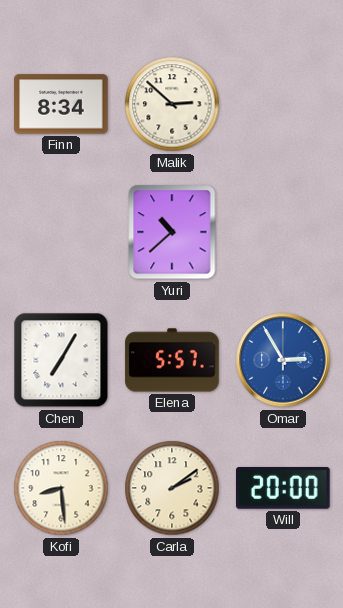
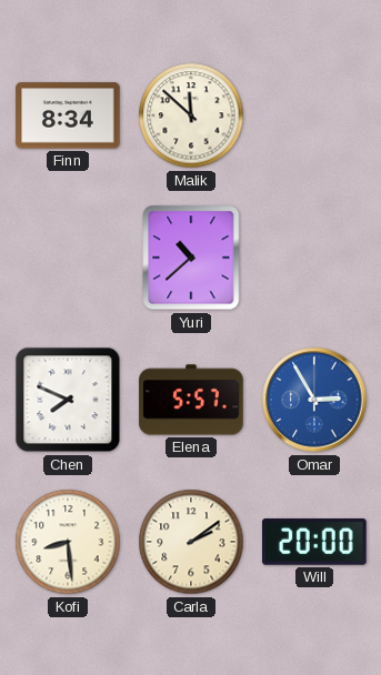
Malik: 2:52 -> 11:52 (191, 115)
Chen: 7:05 -> 7:49 (68, 400)
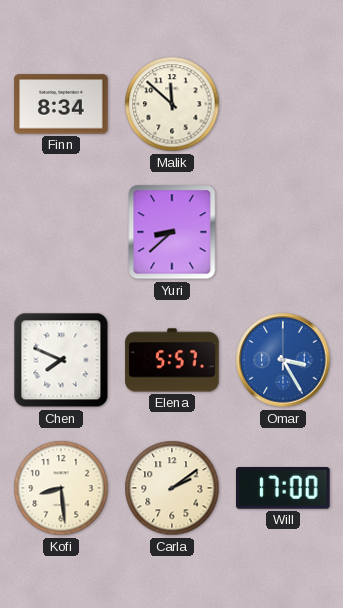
Yuri: 10:38 -> 8:38 (172, 232)
Omar: 2:55 -> 3:25 (283, 360)
Will: 20:00 -> 17:00 (283, 489)
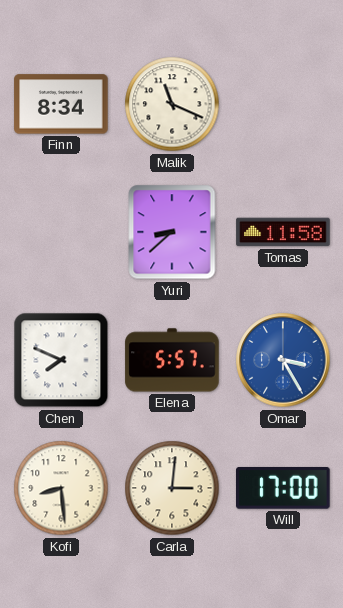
Malik: 11:52 -> 11:19 (172, 104)
Tomas: none -> 11:58 (283, 232)
Carla: 2:09 -> 3:01 (172, 488)
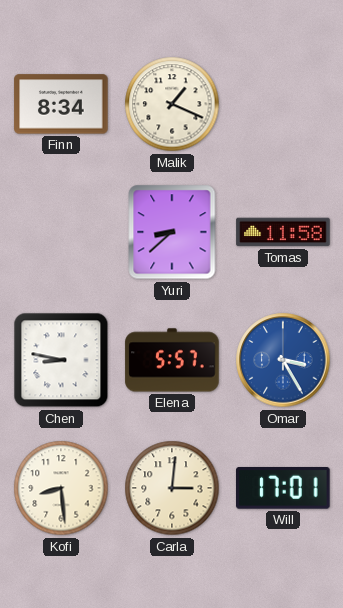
Malik: 11:19 -> 1:19 (172, 104)
Chen: 7:49 -> 8:47 (61, 360)
Will: 17:00 -> 17:01 (283, 489)
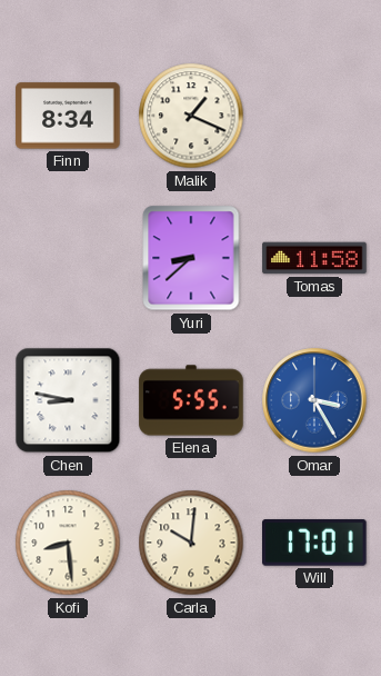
Elena: 5:57 -> 5:55 (191, 400)
Carla: 3:01 -> 10:01 (191, 543)
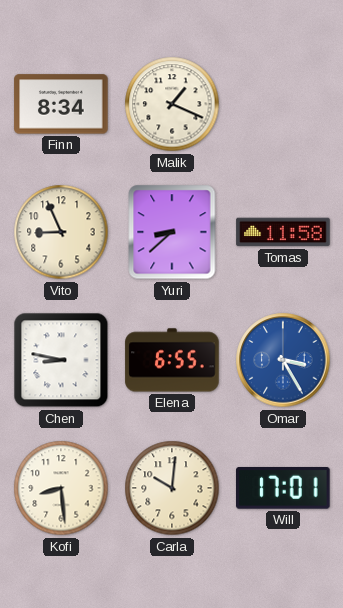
Vito: none -> 8:56 (61, 232)
Elena: 5:55 -> 6:55 (172, 360)
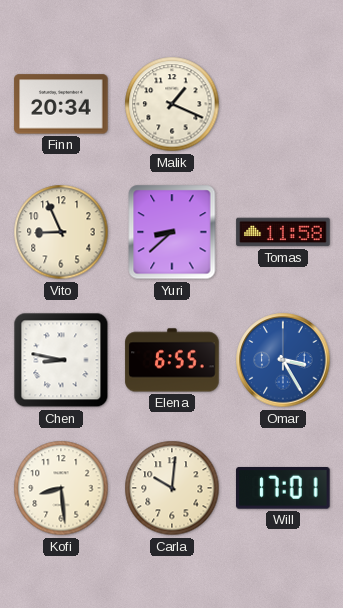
Finn: 8:34 -> 20:34 (61, 104)
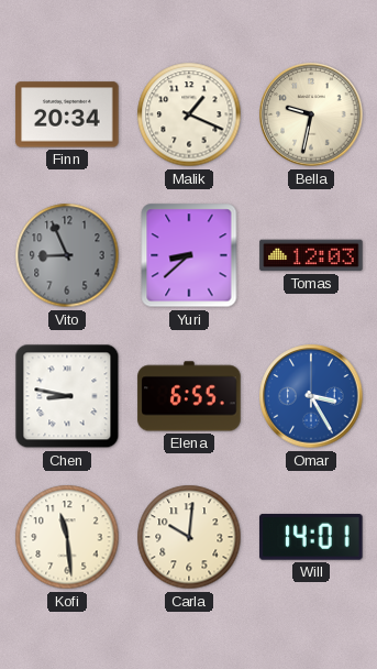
Bella: none -> 9:32 (311, 114)
Vito dial: cream -> grey (67, 255)
Tomas: 11:58 -> 12:03 (311, 255)
Kofi: 8:29 -> 11:29 (67, 537)
Will: 17:01 -> 14:01 (311, 538)
